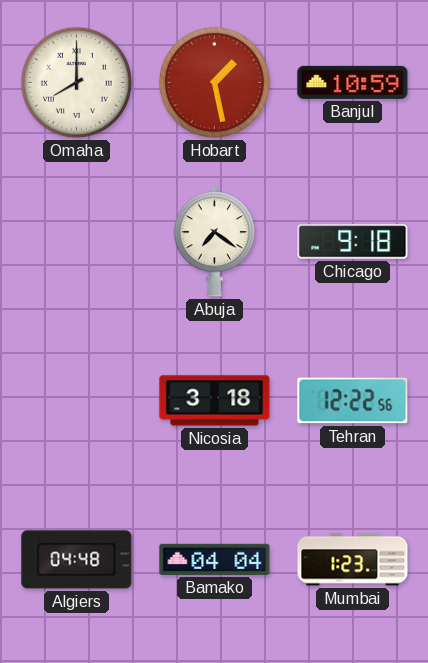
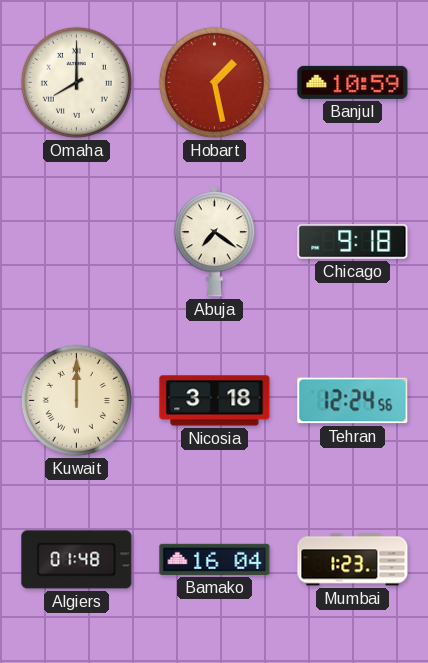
Kuwait: none -> 12:00 (76, 400)
Tehran: 12:22 -> 12:24 (353, 401)
Algiers: 04:48 -> 01:48 (77, 560)
Bamako: 04:04 -> 16:04 (215, 559)
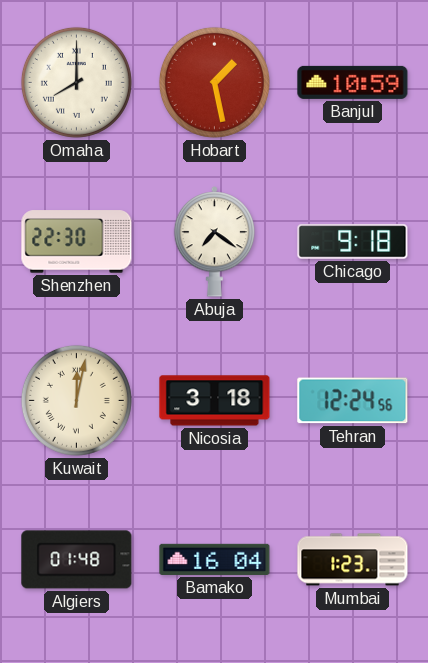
Shenzhen: none -> 22:30 (77, 242)
Kuwait: 12:00 -> 12:02 (76, 400)
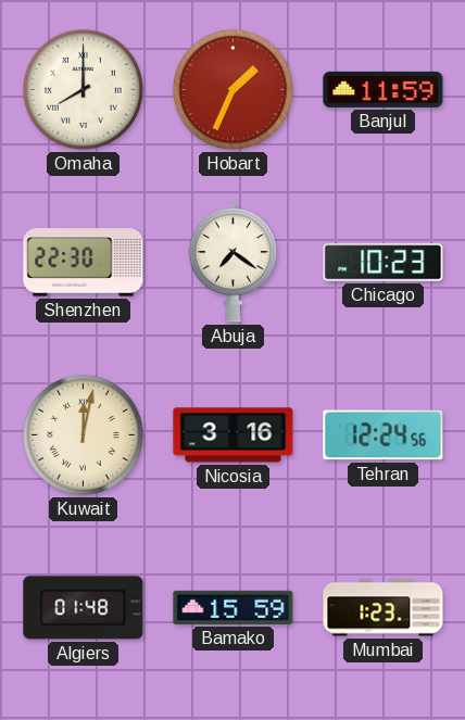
Hobart: 1:28 -> 1:34 (232, 89)
Banjul: 10:59 -> 11:59 (384, 89)
Chicago: 9:18 -> 10:23 (384, 263)
Nicosia: 3:18 -> 3:16 (234, 435)
Bamako: 16:04 -> 15:59 (234, 607)
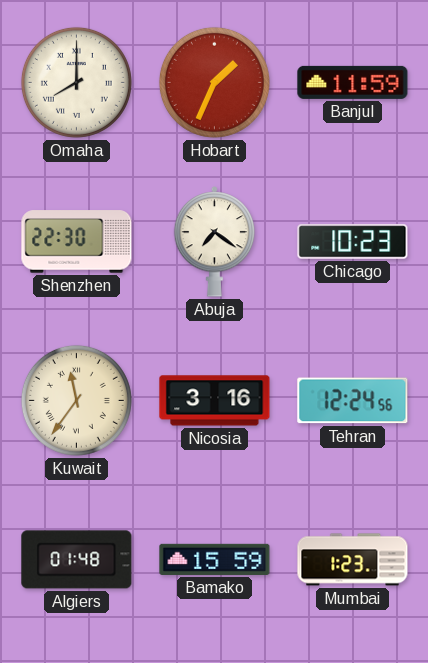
Kuwait: 12:02 -> 11:36 (76, 400)
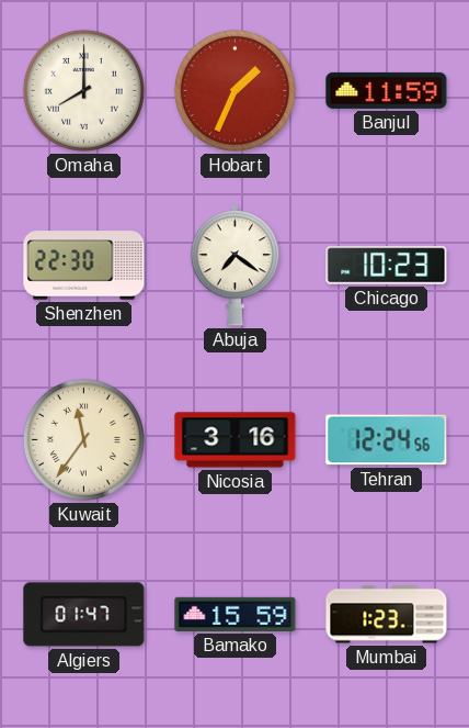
Algiers: 01:48 -> 01:47 (84, 615)
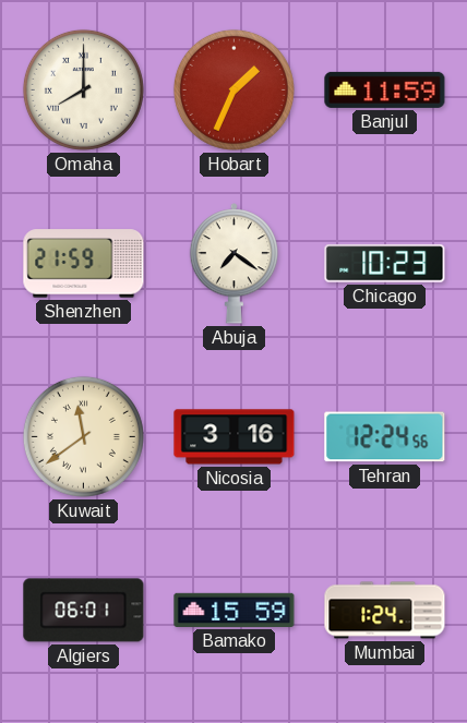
Shenzhen: 22:30 -> 21:59 (84, 264)
Kuwait: 11:36 -> 11:39 (83, 436)
Algiers: 01:47 -> 06:01 (84, 611)
Mumbai: 1:23 -> 1:24 (385, 611)
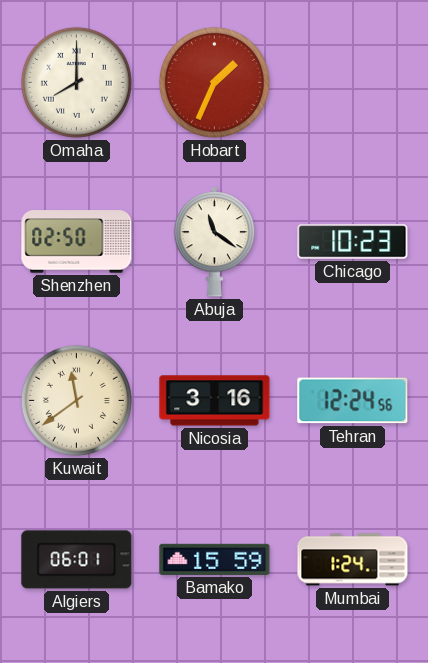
Banjul: 11:59 -> none (385, 89)
Shenzhen: 21:59 -> 02:50 (77, 242)
Abuja: 7:21 -> 11:21 (215, 242)
